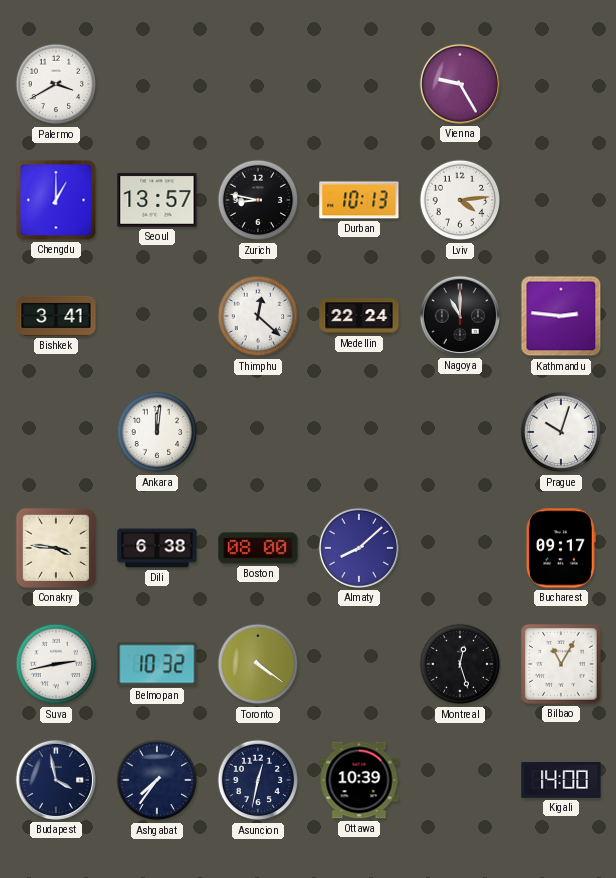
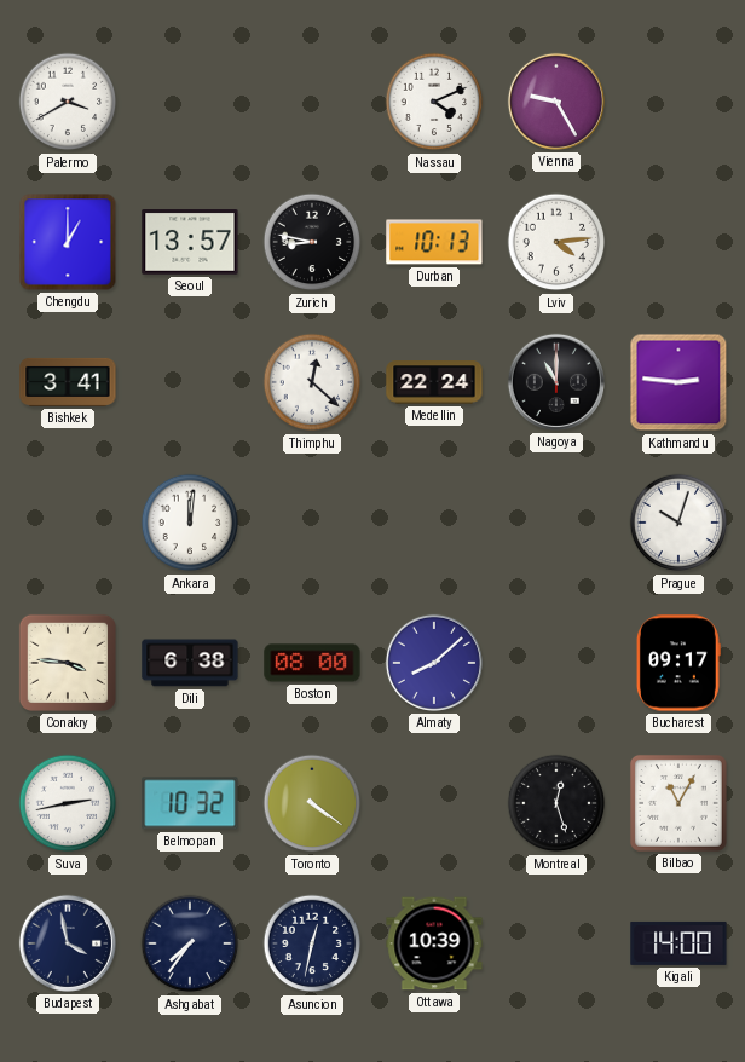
Nassau: none -> 4:11 (434, 102)
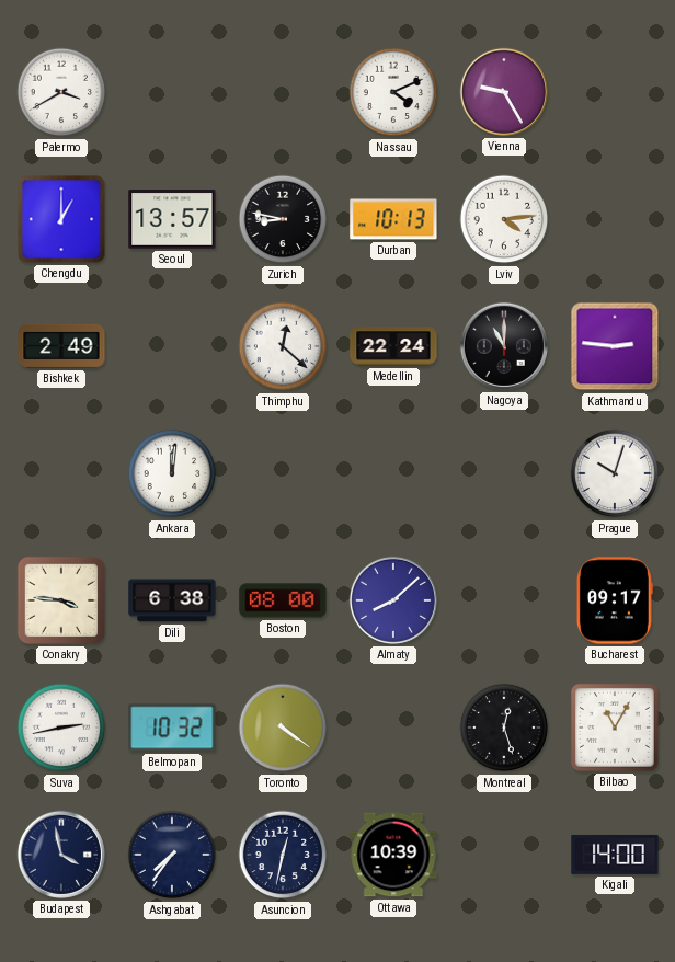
Bishkek: 3:41 -> 2:49 (61, 346)
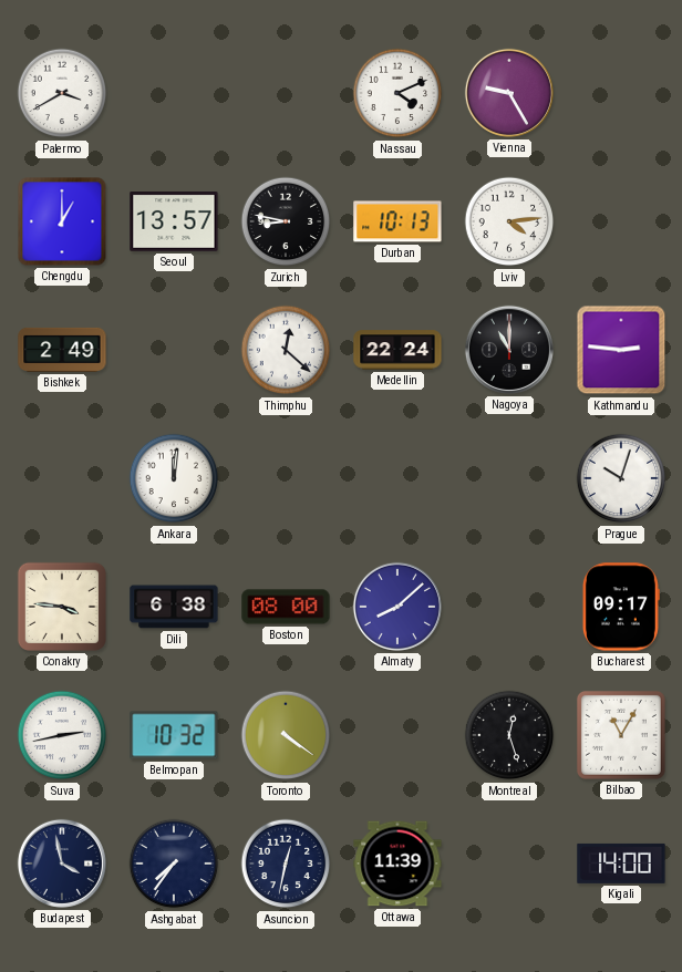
Ottawa: 10:39 -> 11:39 (397, 864)
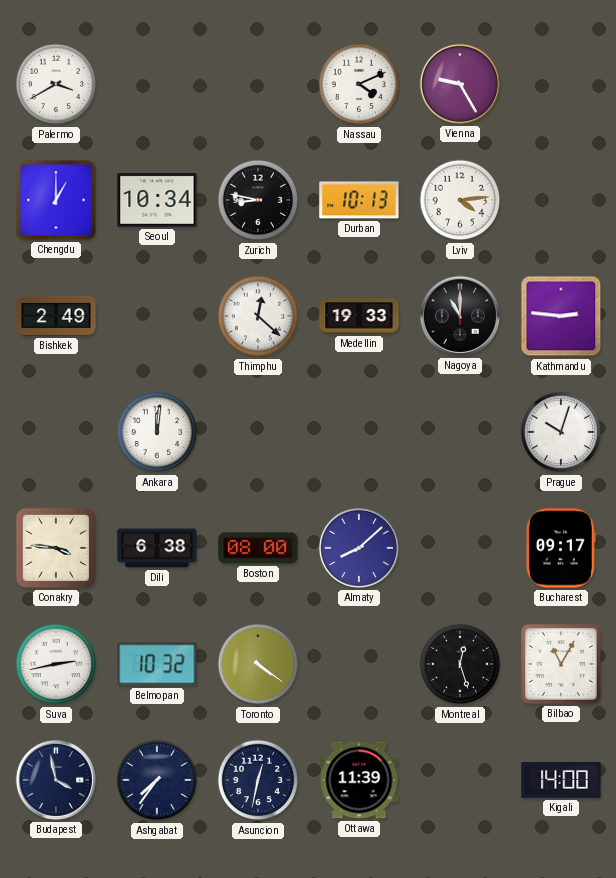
Seoul: 13:57 -> 10:34 (157, 201)
Medellin: 22:24 -> 19:33 (359, 316)
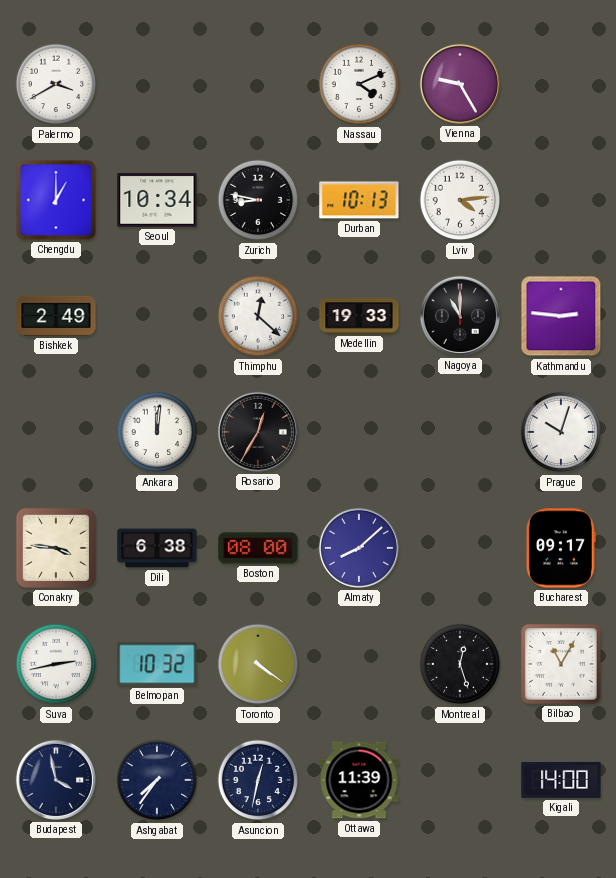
Rosario: none -> 12:35 (258, 432)
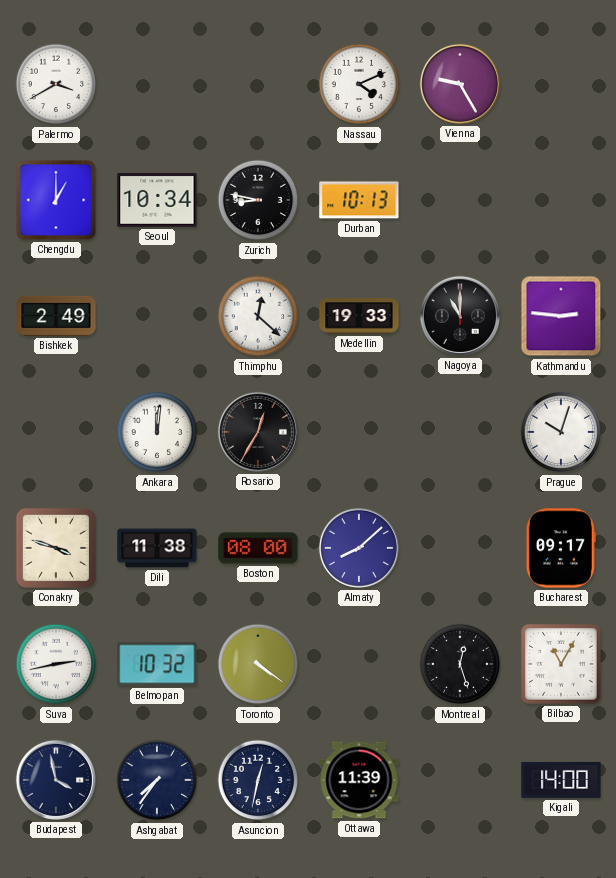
Lviv: 4:14 -> none (460, 200)
Conakry: 3:46 -> 3:48 (56, 548)
Dili: 6:38 -> 11:38 (157, 548)
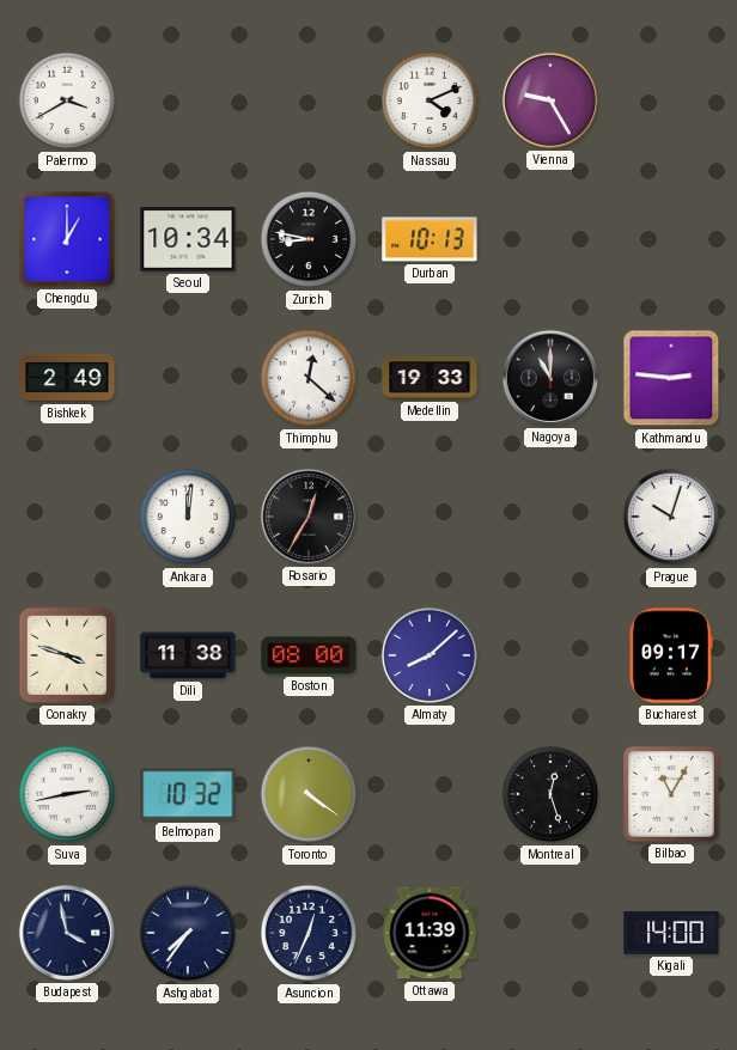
Asuncion: 12:32 -> 12:34 (309, 933)
